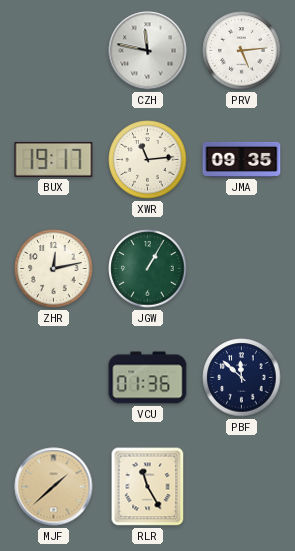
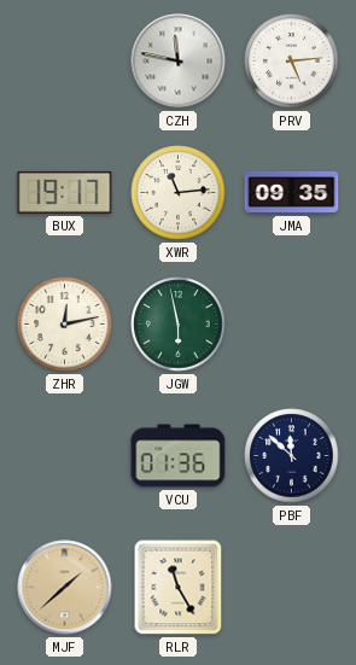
JGW: 1:05 -> 5:58 (179, 325)
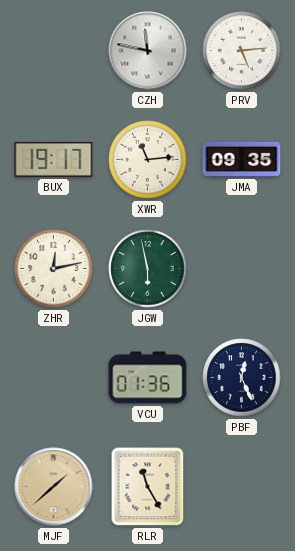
PBF: 11:52 -> 12:26 (242, 378)
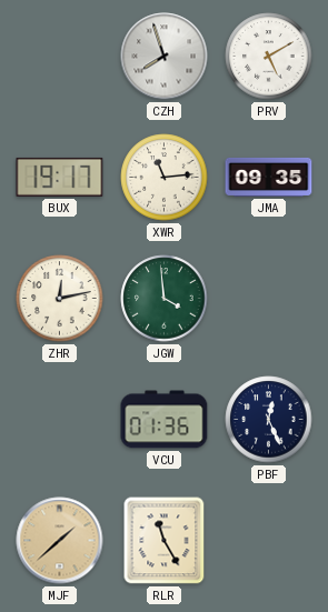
CZH: 11:47 -> 7:57 (165, 57)
PRV: 5:14 -> 5:10 (269, 57)
JGW: 5:58 -> 3:59 (165, 299)
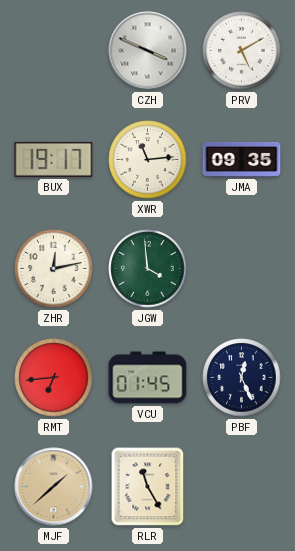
CZH: 7:57 -> 3:49 (148, 51)
RMT: none -> 6:44 (54, 378)
VCU: 01:36 -> 01:45 (148, 378)
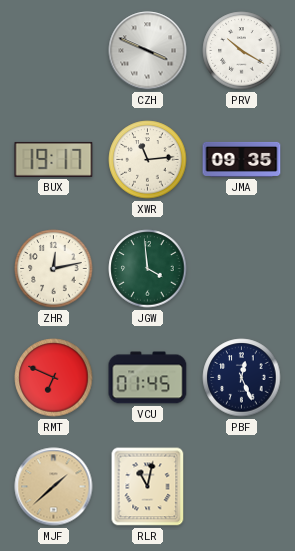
PRV: 5:10 -> 10:20 (242, 51)
RMT: 6:44 -> 6:49 (54, 378)
RLR: 11:25 -> 11:02 (148, 487)
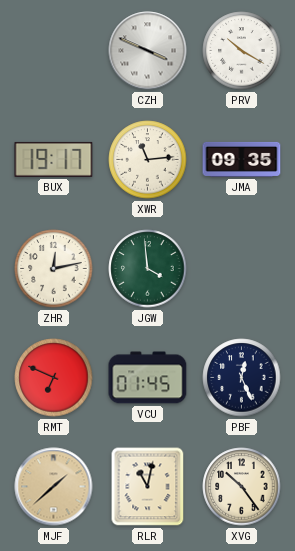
XVG: none -> 10:24 (242, 487)
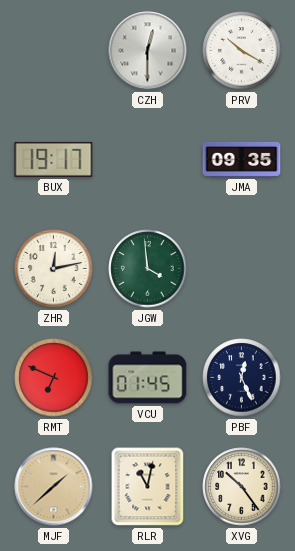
CZH: 3:49 -> 12:30 (148, 51)
XWR: 11:14 -> none (148, 160)
